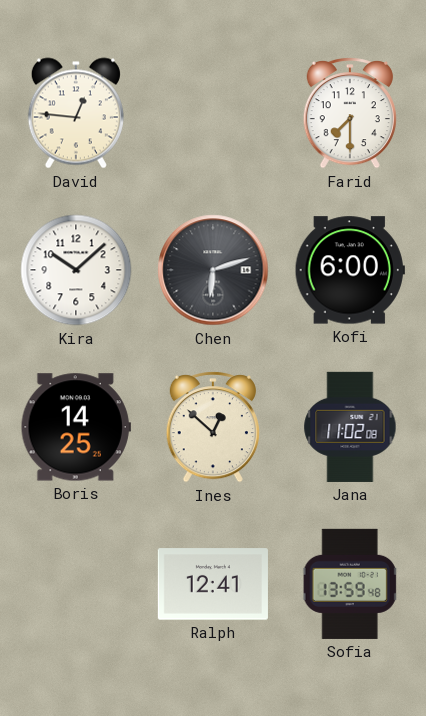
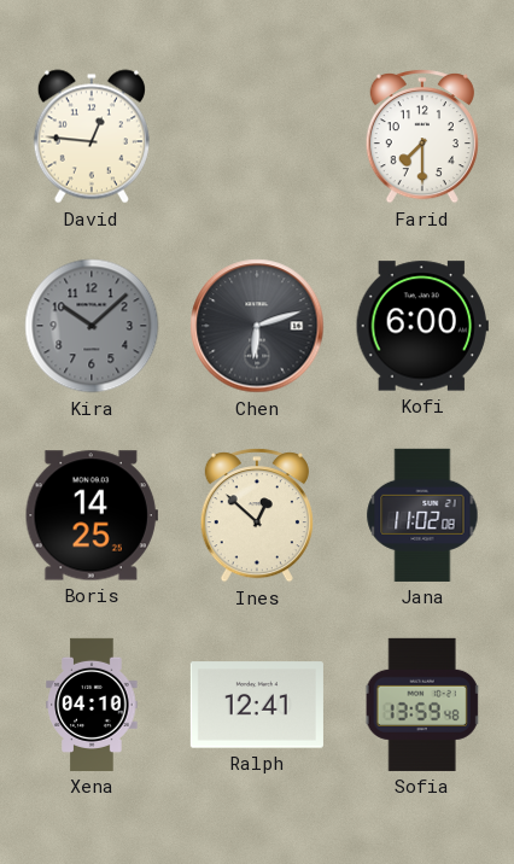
Kira dial: white -> grey (92, 326)
Xena: none -> 04:10 (92, 705)
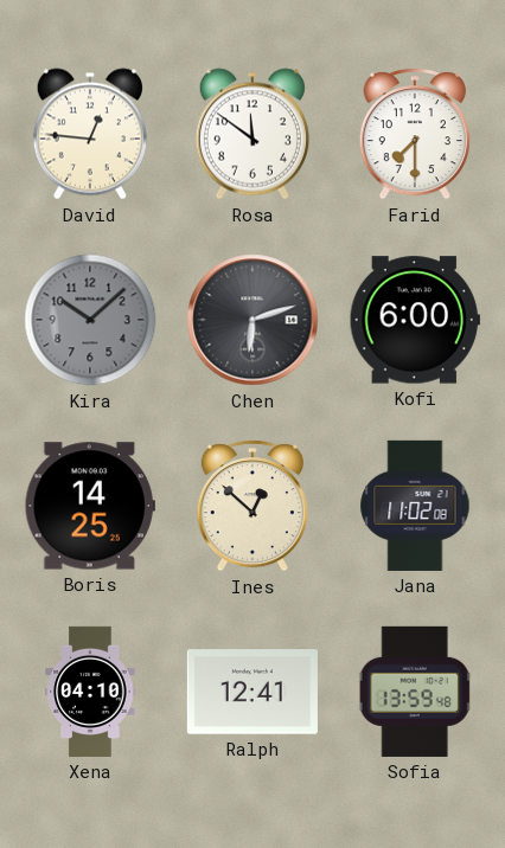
Rosa: none -> 11:51 (252, 134)
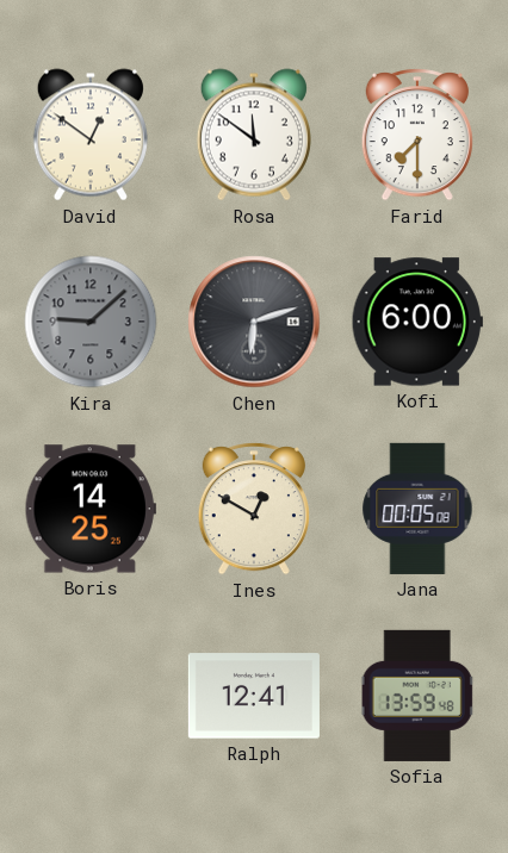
David: 12:46 -> 12:51 (91, 135)
Kira: 10:08 -> 9:08 (91, 322)
Ines: 12:52 -> 12:50 (254, 509)
Jana: 11:02 -> 00:05 (417, 509)
Xena: 04:10 -> none (90, 692)
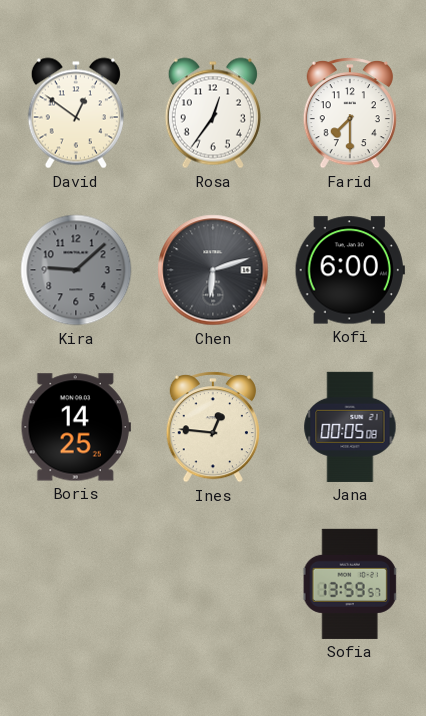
Rosa: 11:51 -> 12:36 (213, 113)
Ines: 12:50 -> 12:46 (213, 427)
Ralph: 12:41 -> none (254, 696)
Sofia: 13:59:48 -> 13:59:57 (350, 584)
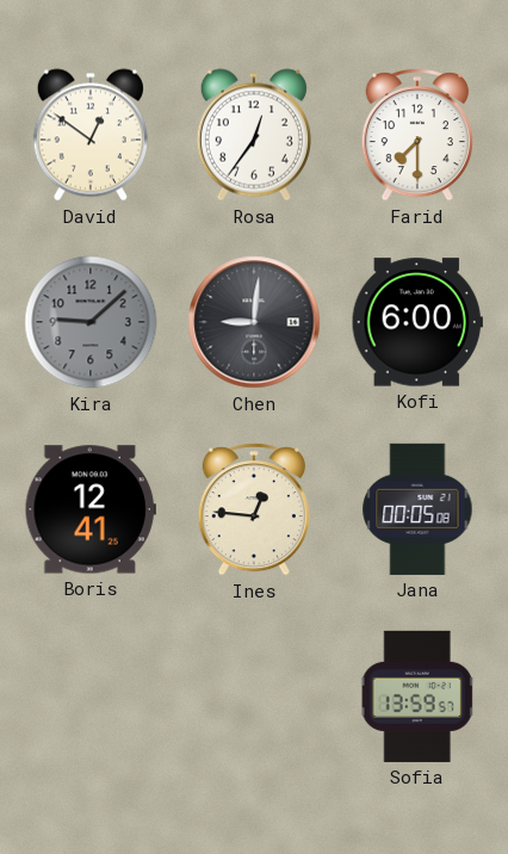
Chen: 6:12 -> 9:01 (254, 322)
Boris: 14:25 -> 12:41 (91, 509)
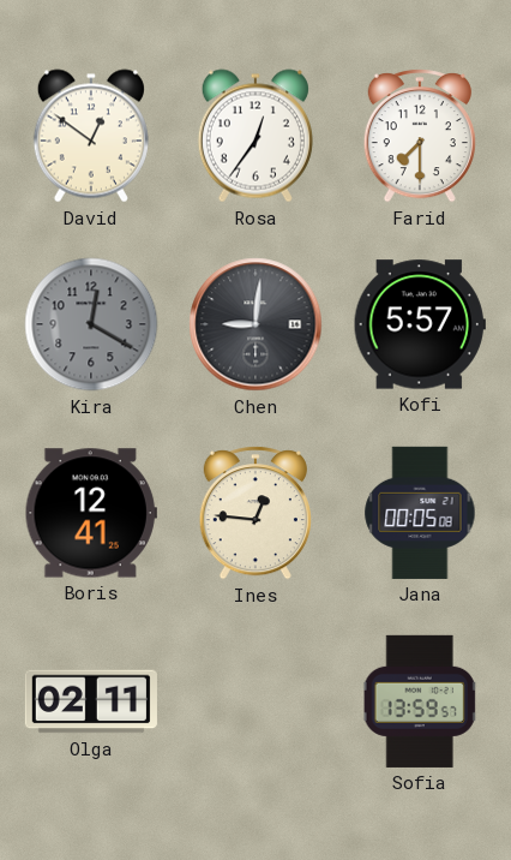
Kira: 9:08 -> 12:20 (91, 324)
Kofi: 6:00 -> 5:57 (420, 324)
Olga: none -> 02:11 (91, 701)
